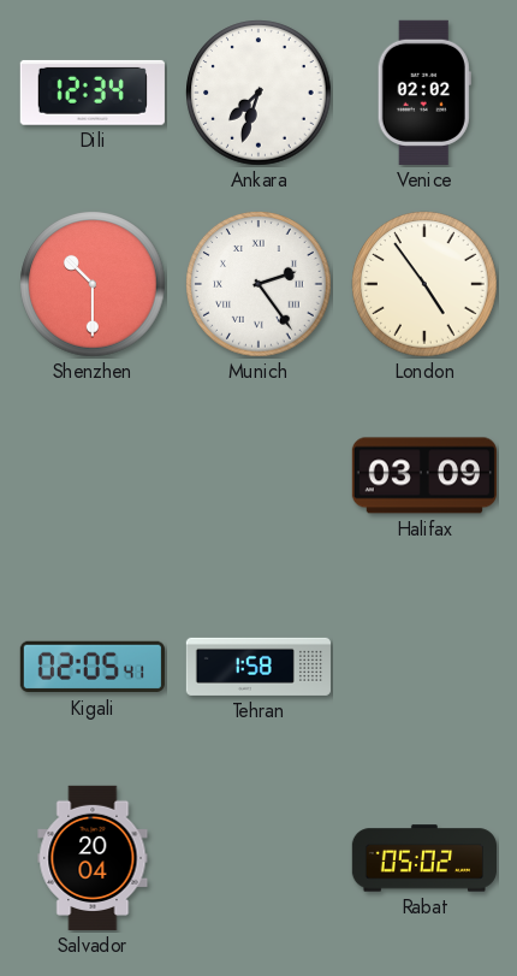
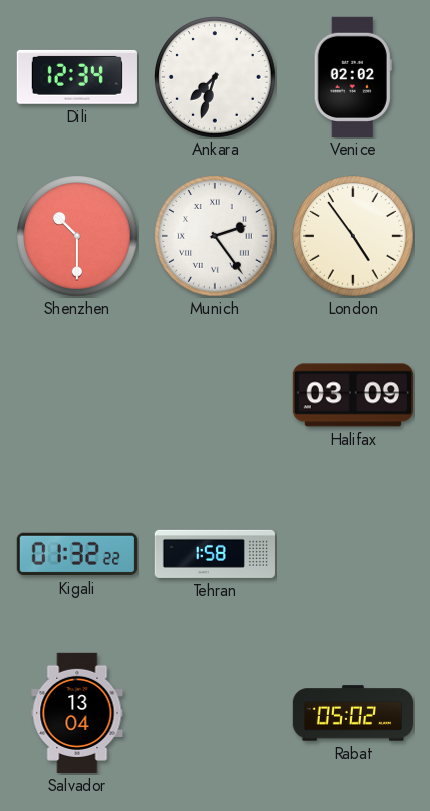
Kigali: 02:05 -> 01:32 (77, 554)
Salvador: 20:04 -> 13:04 (77, 713)
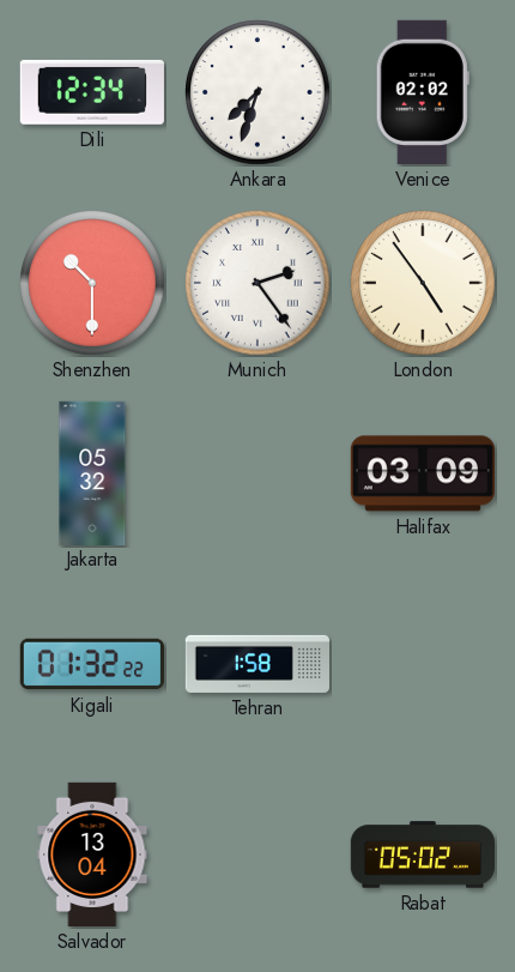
Jakarta: none -> 05:32 (92, 472)
